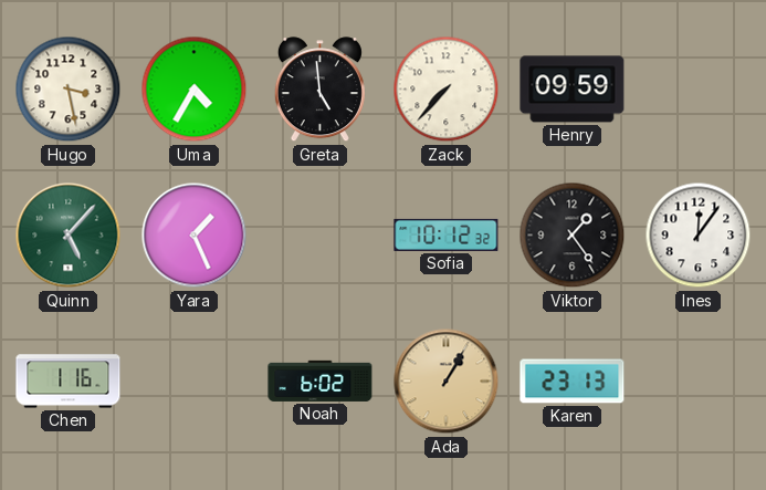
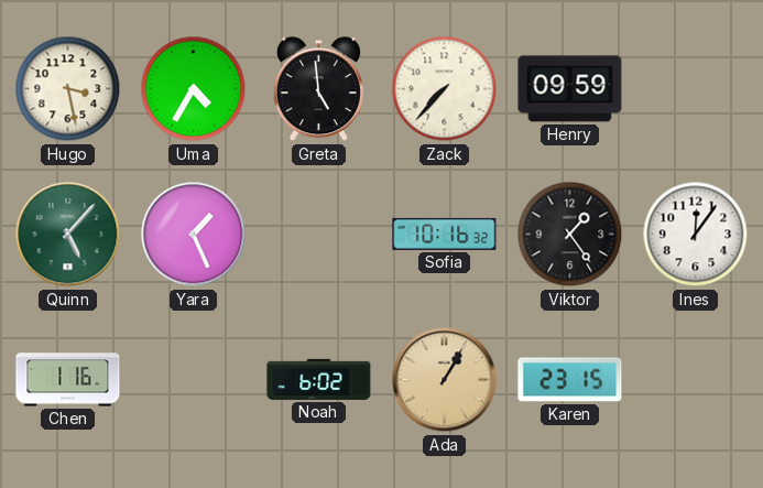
Sofia: 10:12 -> 10:16 (445, 234)
Karen: 23:13 -> 23:15 (570, 380)
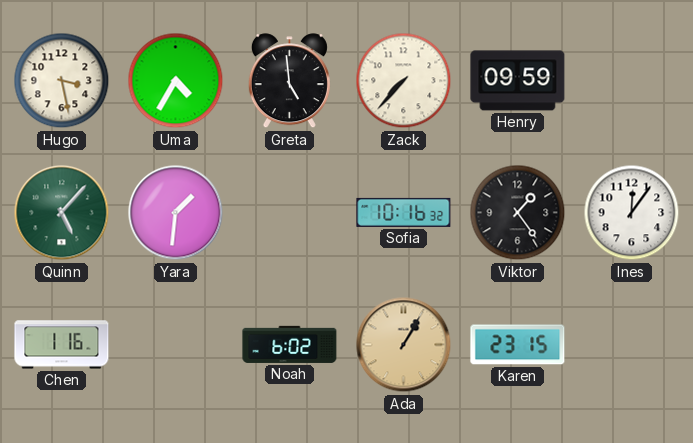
Yara: 1:26 -> 1:31 (176, 213)
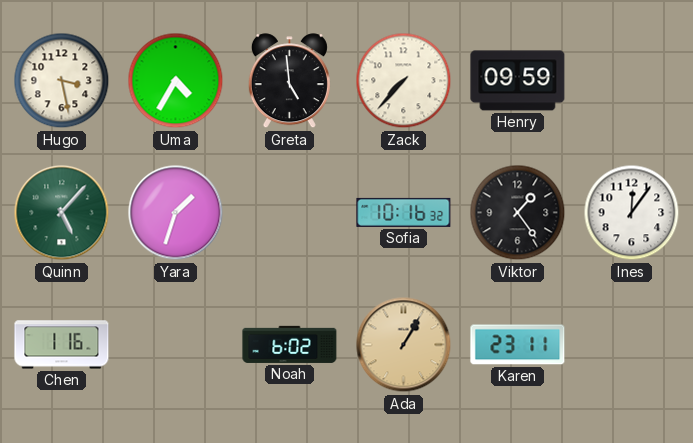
Yara: 1:31 -> 1:33 (176, 213)
Karen: 23:15 -> 23:11 (518, 345)
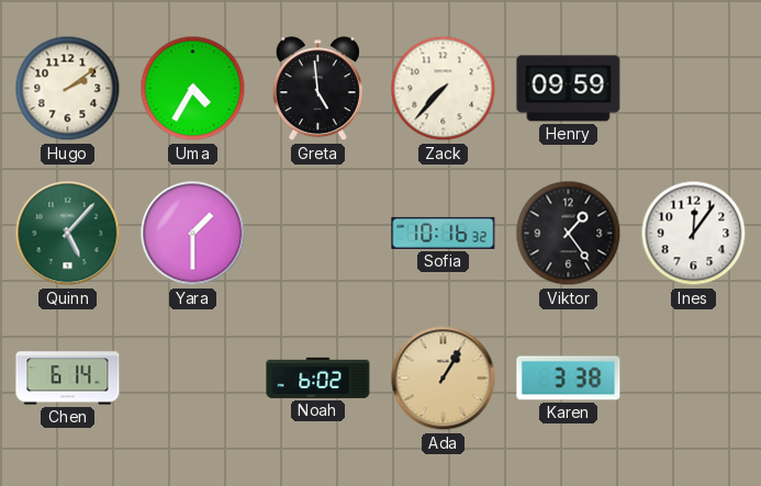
Hugo: 3:28 -> 2:09 (68, 89)
Yara: 1:33 -> 1:30 (193, 234)
Chen: 1:16 -> 6:14 (68, 378)
Karen: 23:11 -> 3:38 (569, 378)
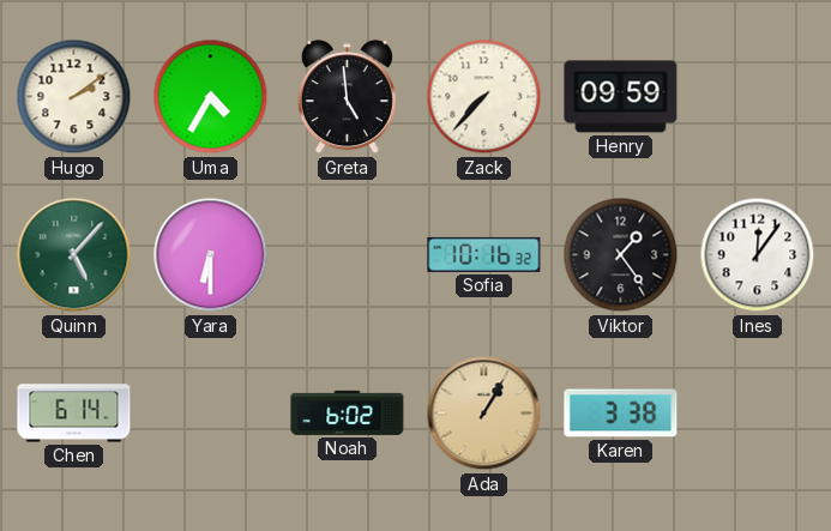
Yara: 1:30 -> 6:30 (211, 255)
